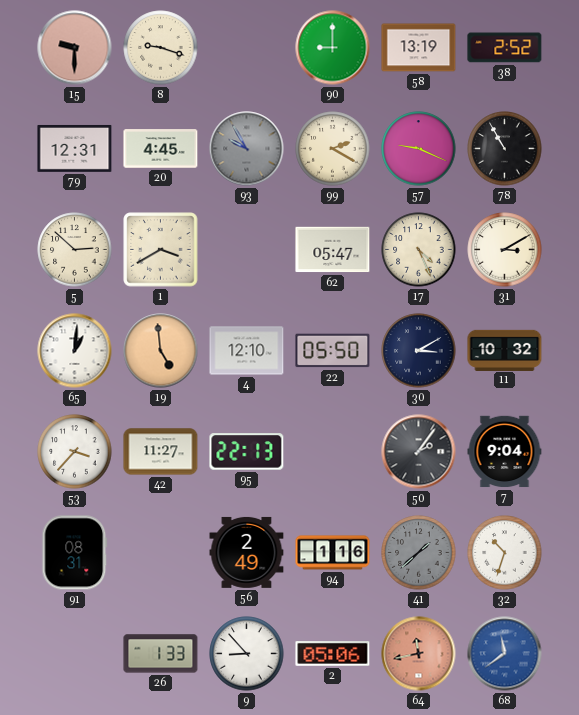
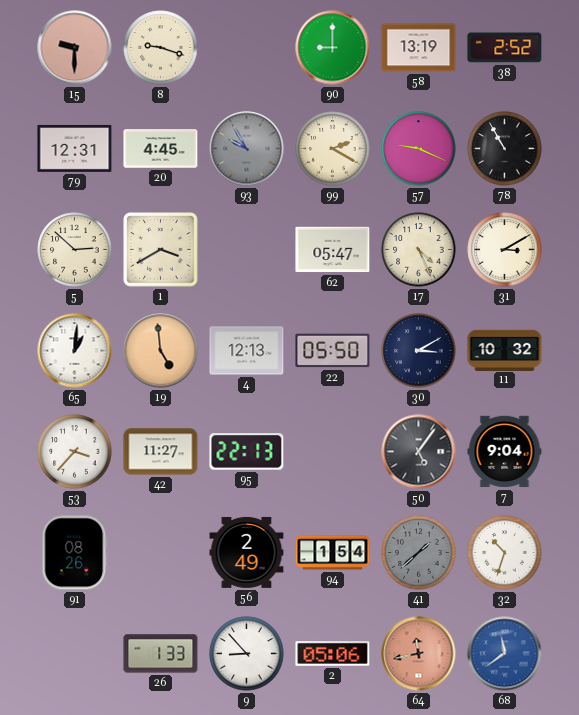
4: 12:10 -> 12:13 (247, 351)
50: 2:06 -> 5:06 (419, 452)
91: 08:31 -> 08:26 (75, 553)
94: 1:16 -> 1:54 (333, 553)
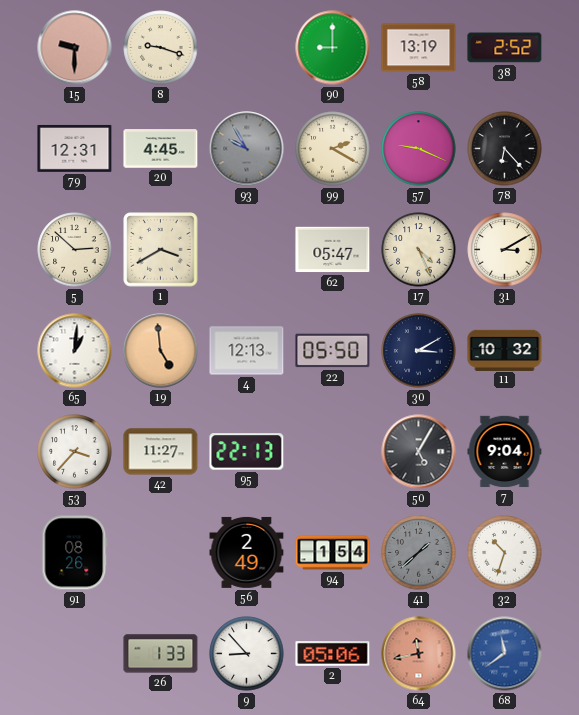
78: 10:55 -> 6:23 (505, 149)
50: 5:06 -> 5:05 (419, 452)
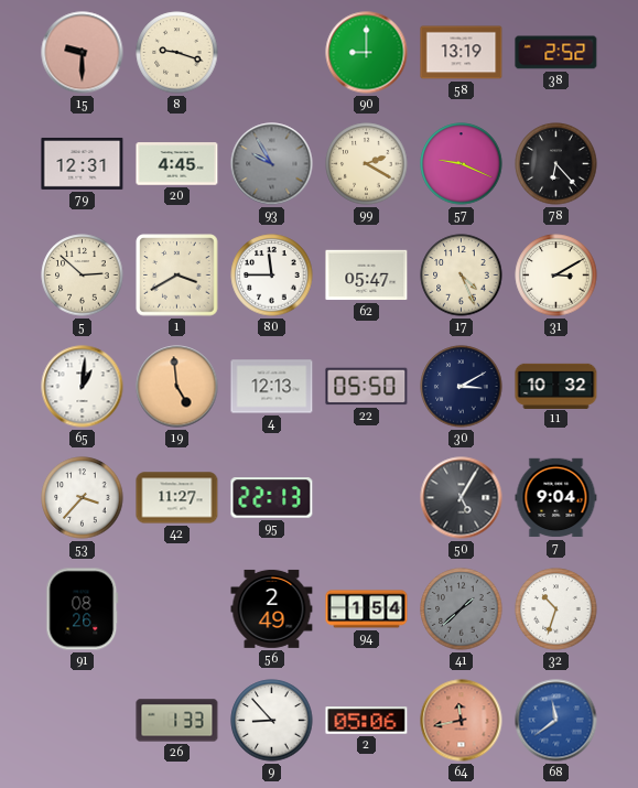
80: none -> 11:45 (272, 276)
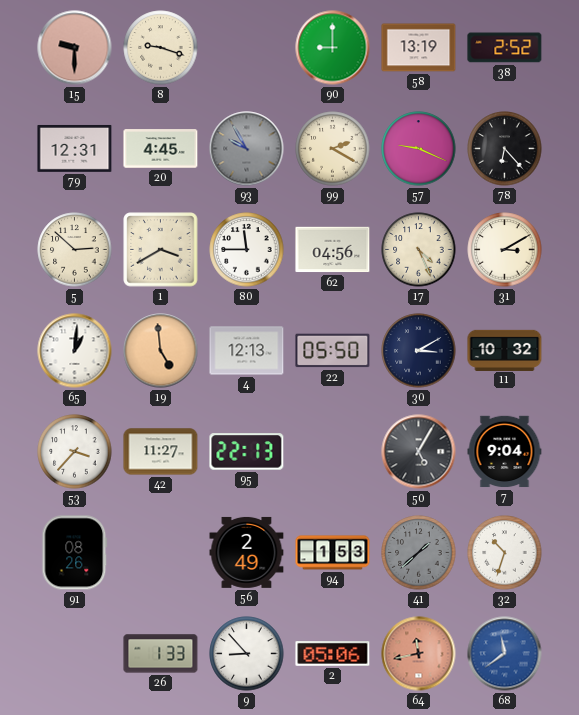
62: 05:47 -> 04:56 (333, 250)
94: 1:54 -> 1:53 (333, 553)
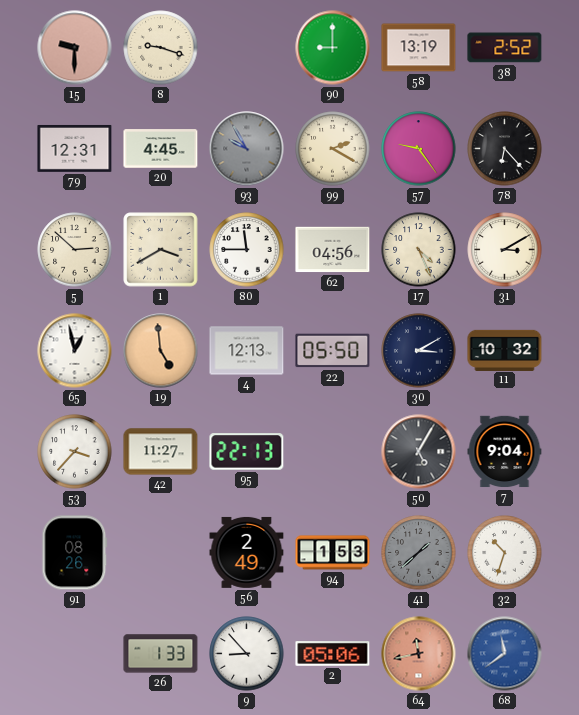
57: 9:19 -> 9:24 (419, 149)
65: 1:01 -> 12:58 (75, 351)
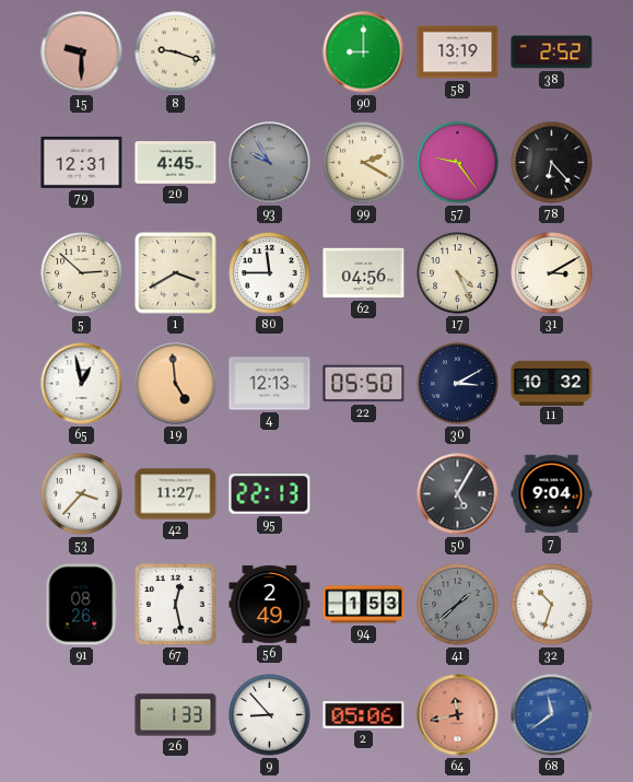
67: none -> 12:28 (176, 605)
